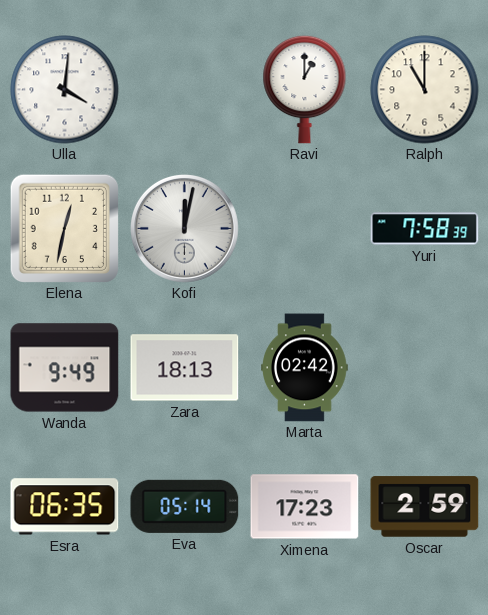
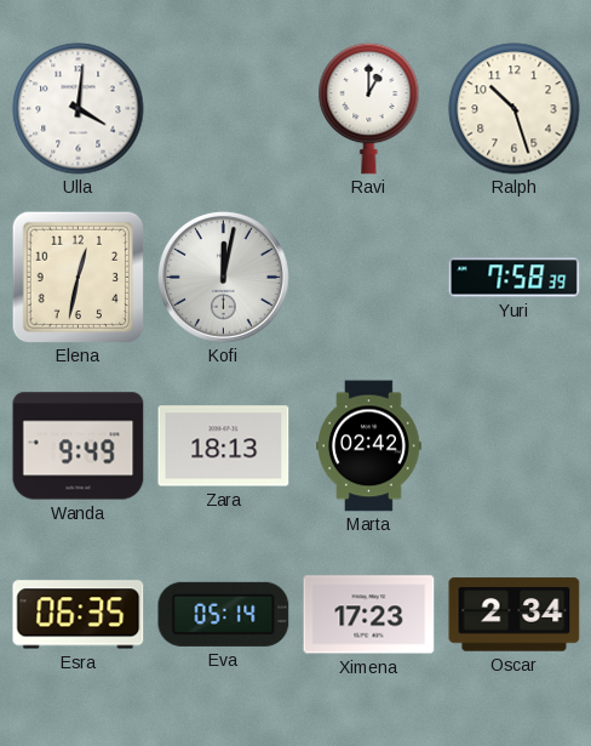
Ralph: 11:00 -> 10:27 (515, 109)
Oscar: 2:59 -> 2:34 (515, 615)
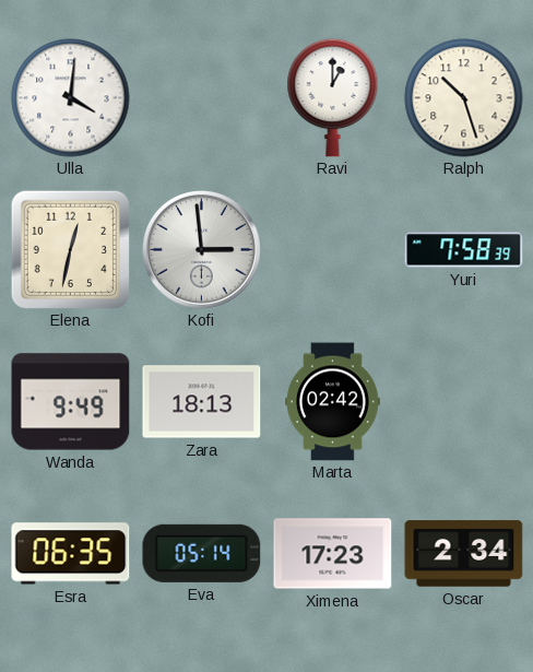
Kofi: 12:02 -> 2:59 (201, 249)
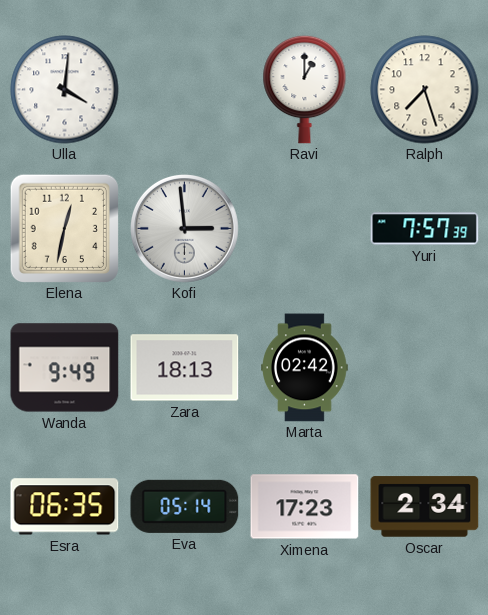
Ralph: 10:27 -> 7:27 (425, 90)
Yuri: 7:58 -> 7:57 (425, 229)
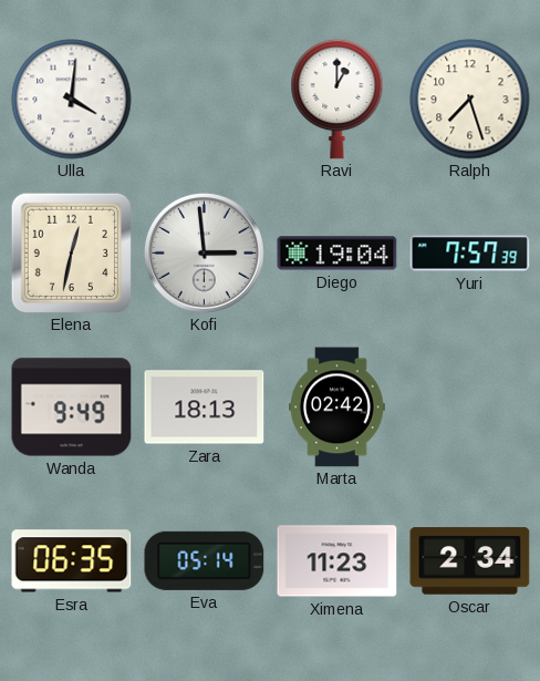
Diego: none -> 19:04 (337, 254)
Ximena: 17:23 -> 11:23 (337, 561)
